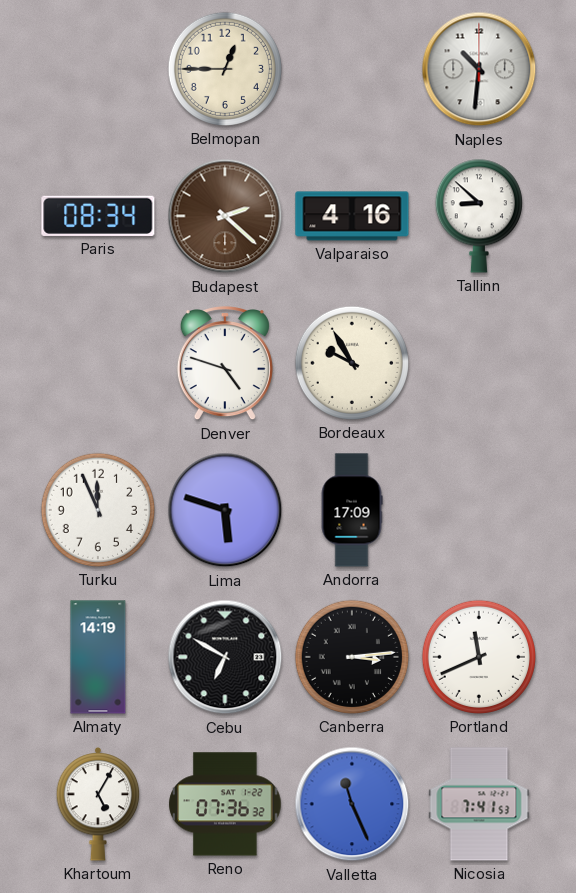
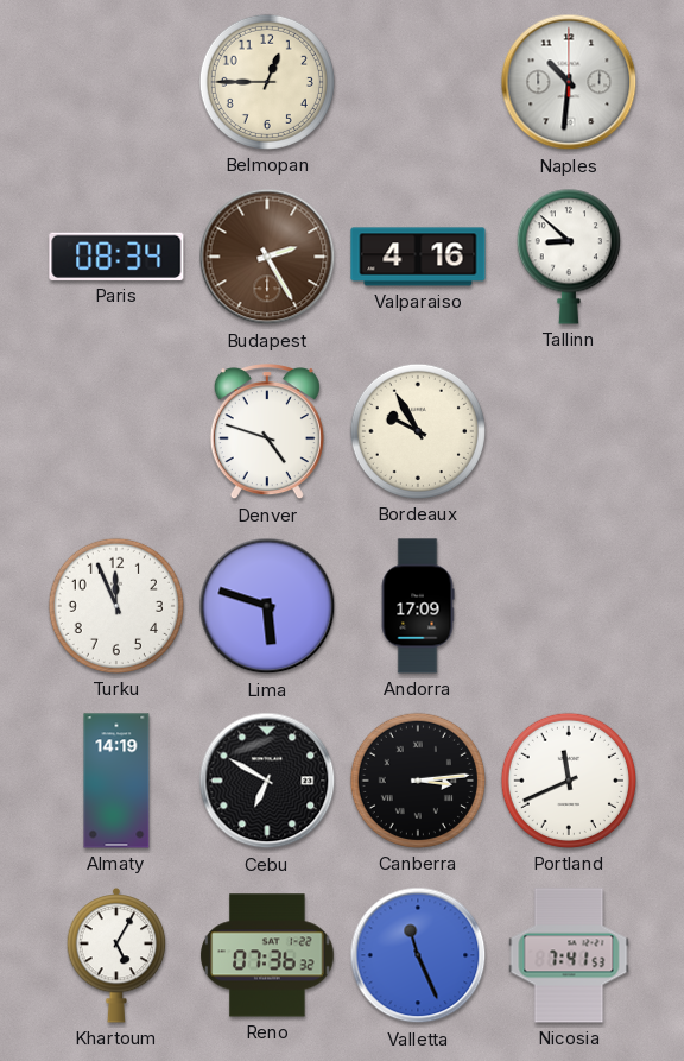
Budapest: 2:22 -> 2:25 (267, 257)
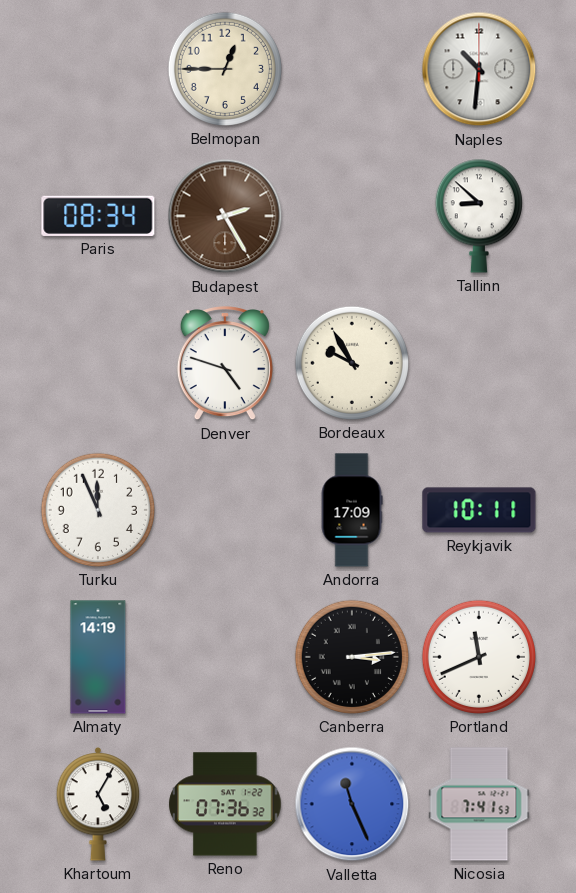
Valparaiso: 4:16 -> none (418, 257)
Lima: 5:48 -> none (267, 606)
Reykjavik: none -> 10:11 (479, 510)
Cebu: 6:50 -> none (267, 781)
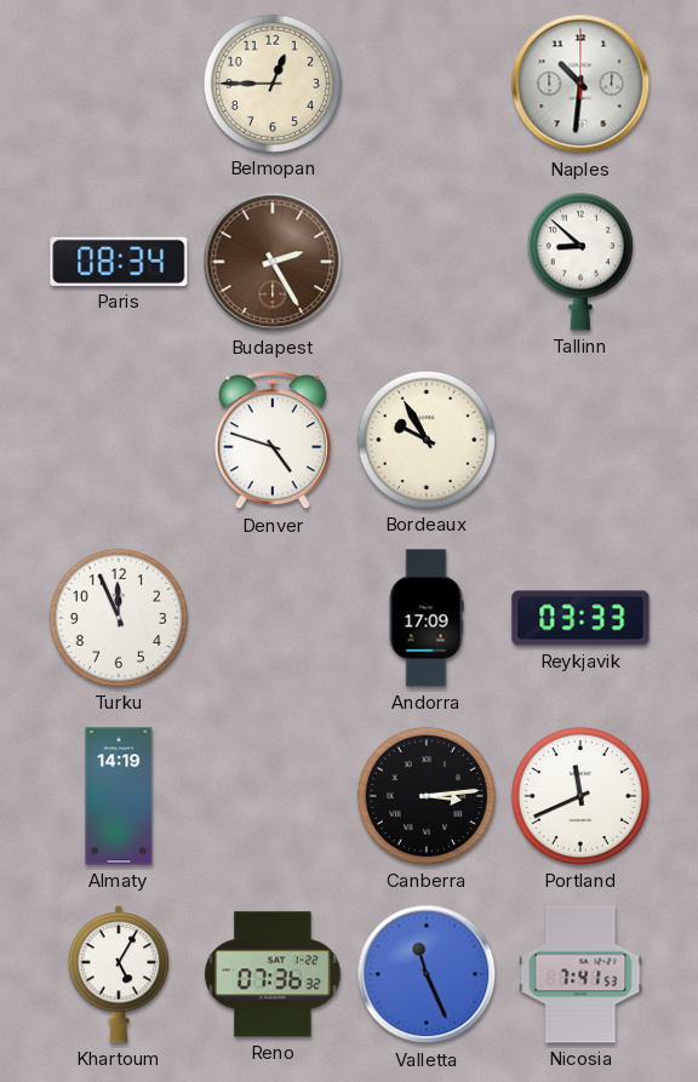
Reykjavik: 10:11 -> 03:33 (580, 618)
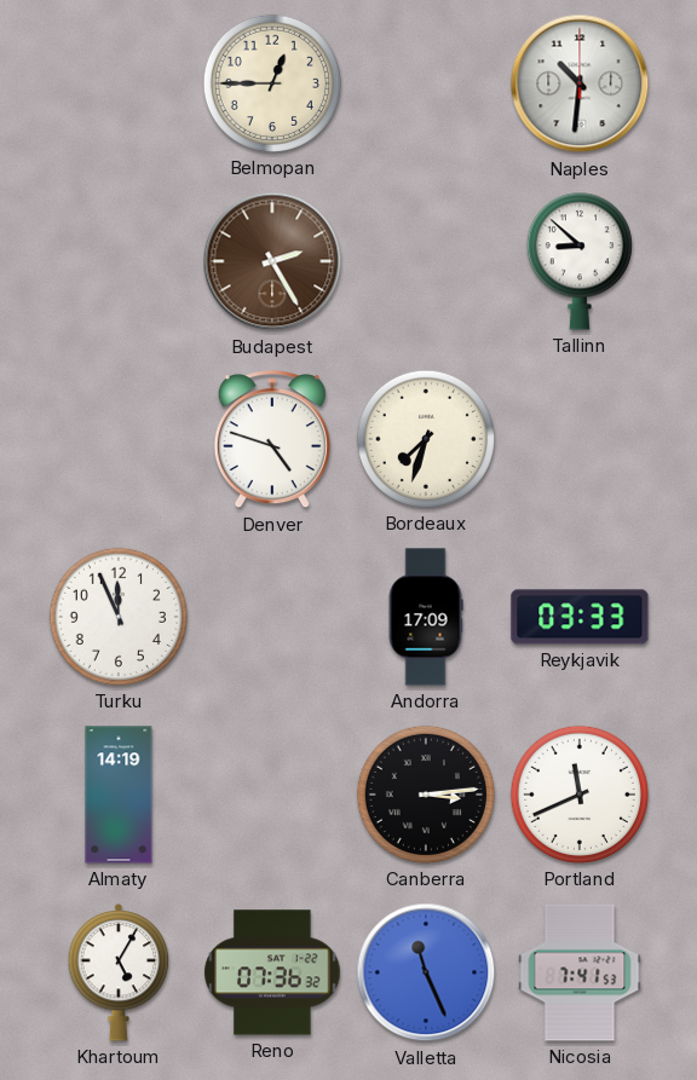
Paris: 08:34 -> none (119, 262)
Bordeaux: 9:55 -> 7:33 (426, 439)
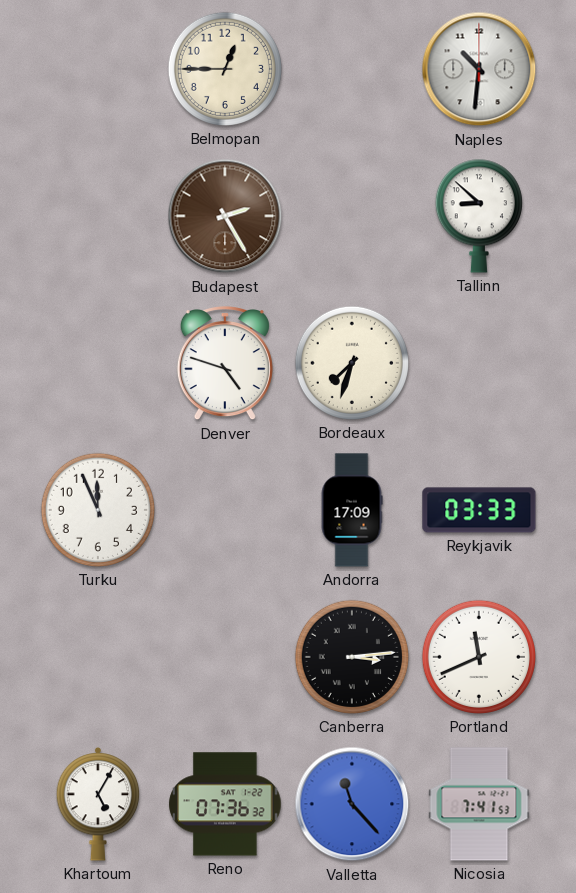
Almaty: 14:19 -> none (119, 795)
Valletta: 11:26 -> 11:23 (352, 804)
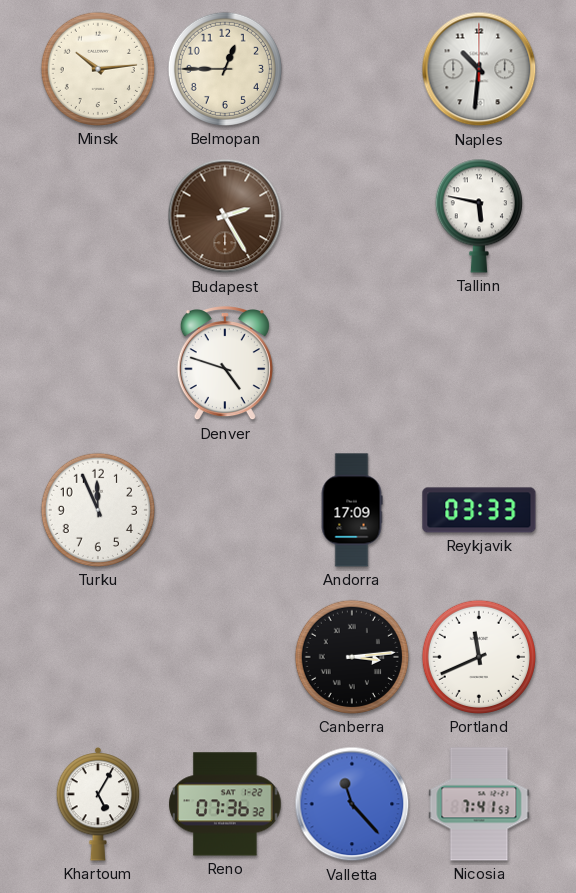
Minsk: none -> 10:14 (98, 69)
Tallinn: 8:52 -> 5:47 (479, 216)
Bordeaux: 7:33 -> none (352, 363)
